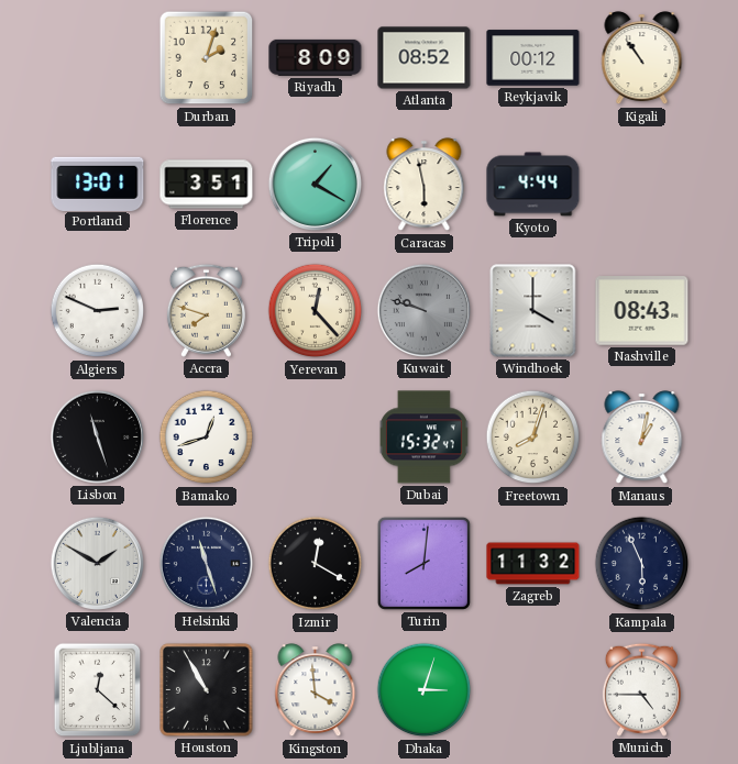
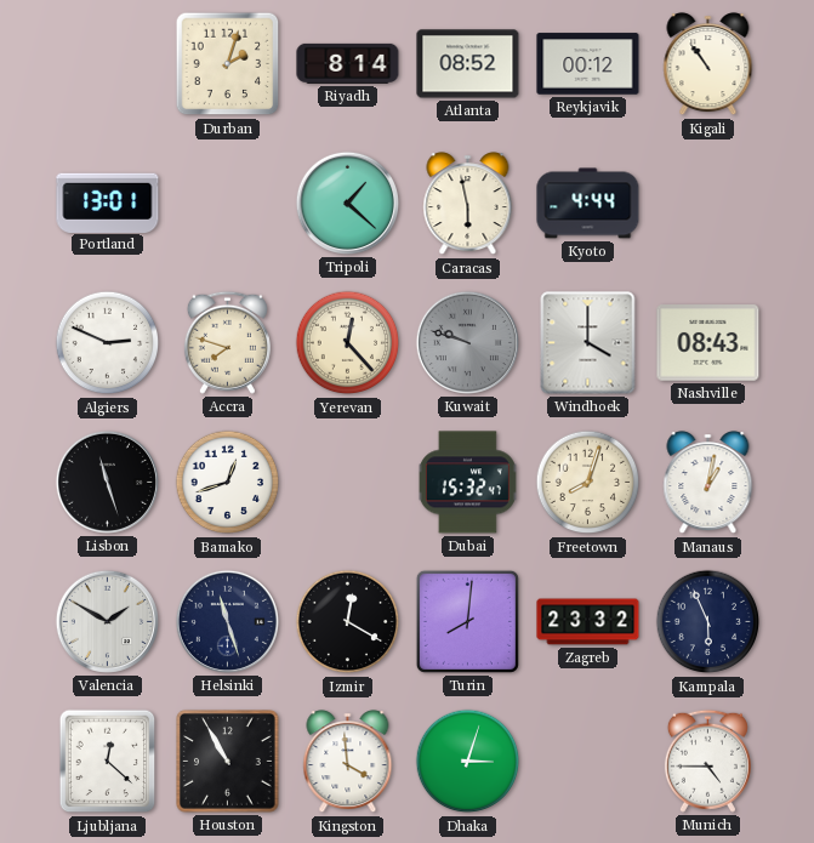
Riyadh: 8:09 -> 8:14 (348, 63)
Florence: 3:51 -> none (207, 185)
Tripoli: 1:20 -> 1:22 (347, 203)
Zagreb: 11:32 -> 23:32 (588, 622)
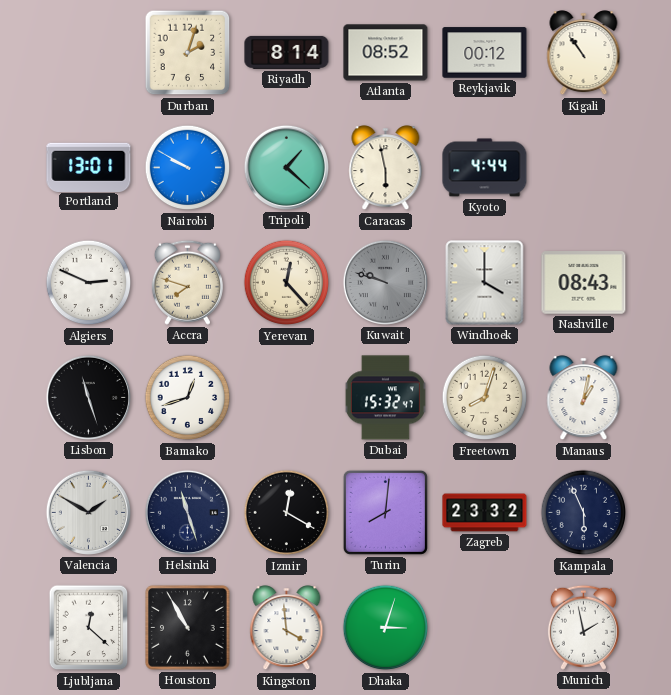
Nairobi: none -> 9:50 (188, 168)
Munich: 4:45 -> 1:58 (583, 627)
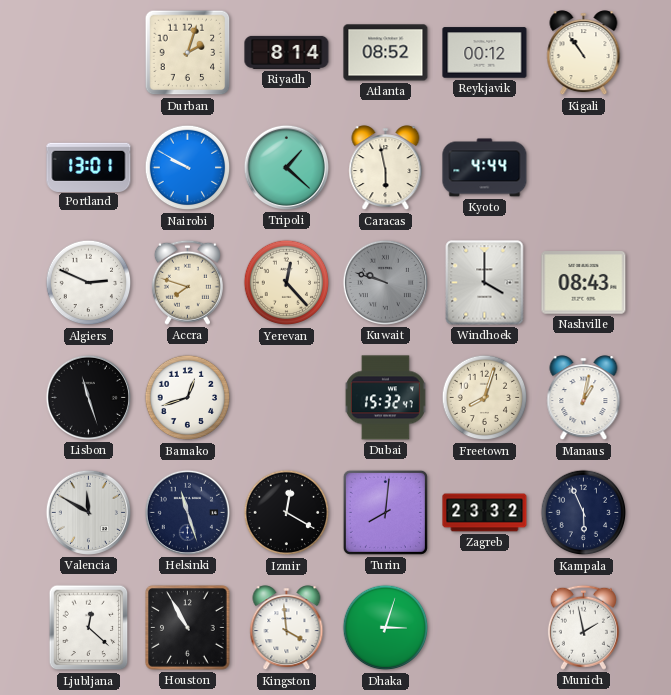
Valencia: 1:50 -> 11:50 (88, 512)
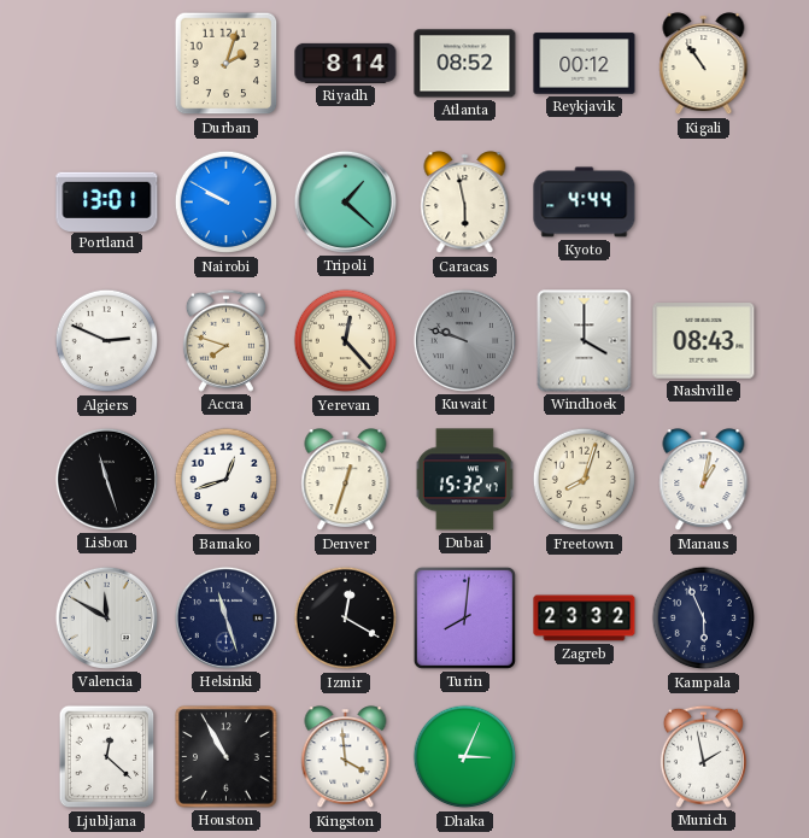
Denver: none -> 12:33 (346, 480)
Dhaka: 3:03 -> 3:04 (465, 757)
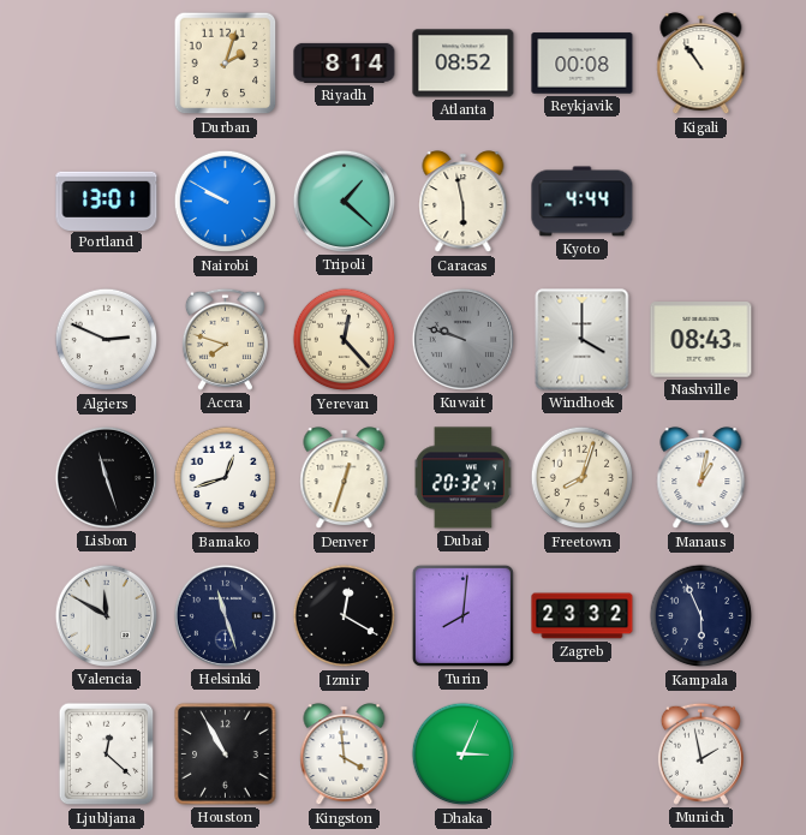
Reykjavik: 00:12 -> 00:08 (583, 64)
Dubai: 15:32 -> 20:32 (462, 478)
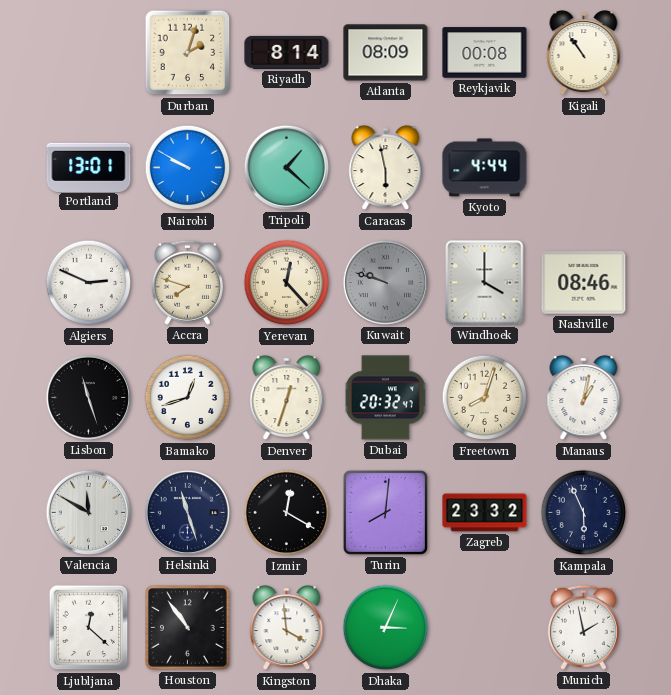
Atlanta: 08:52 -> 08:09 (386, 53)
Nashville: 08:43 -> 08:46 (584, 283)
Houston: 10:55 -> 10:54 (188, 628)
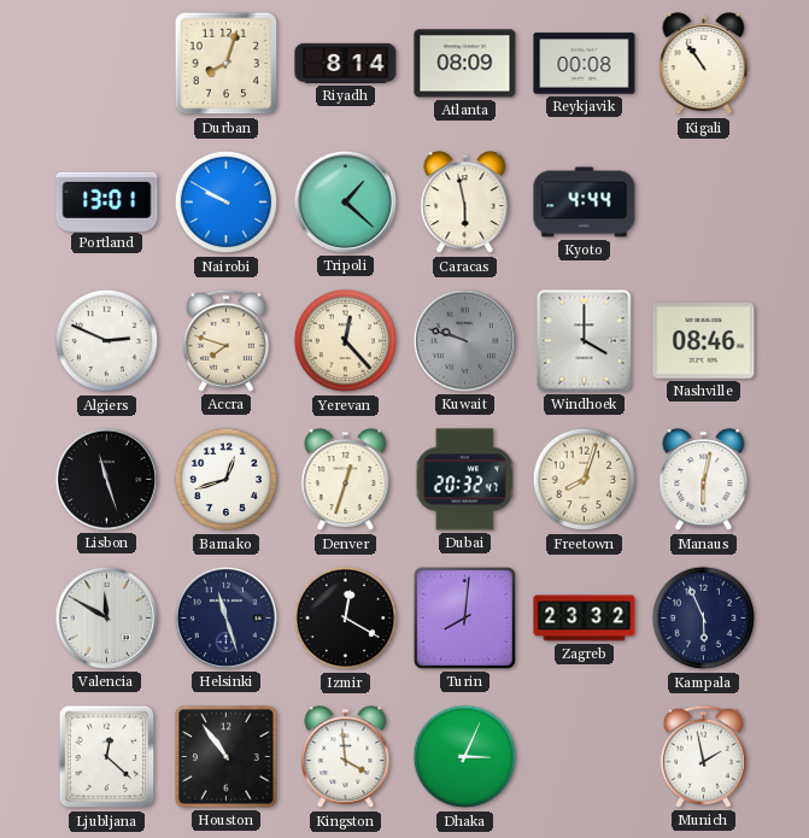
Durban: 2:03 -> 8:03 (227, 64)
Manaus: 1:02 -> 6:02 (704, 480)
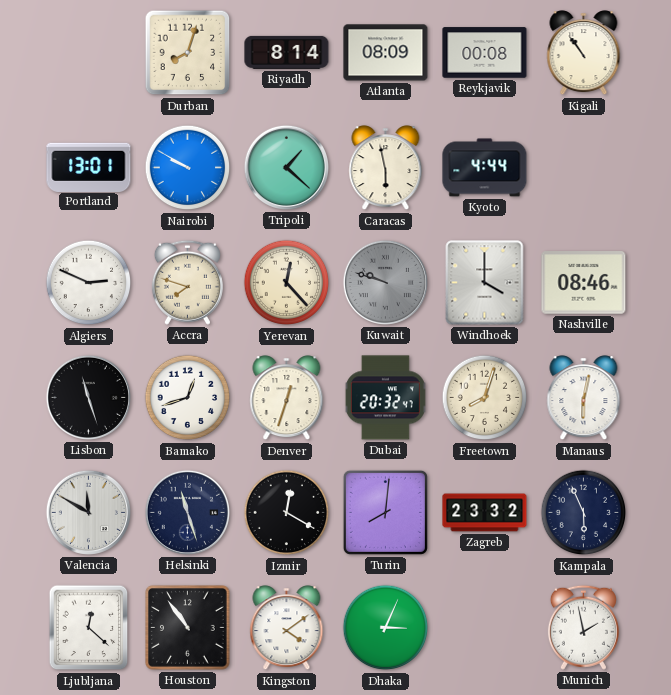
Kingston: 3:59 -> 4:09 (287, 628)
